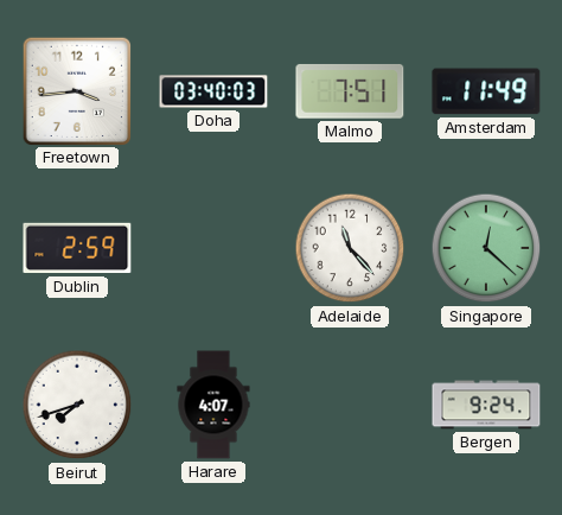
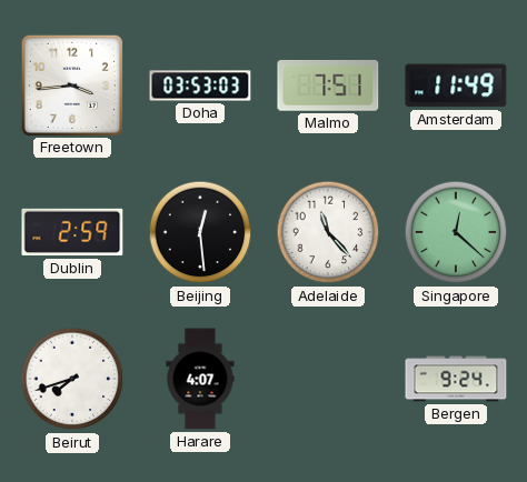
Doha: 03:40 -> 03:53 (200, 86)
Beijing: none -> 12:29 (200, 232)
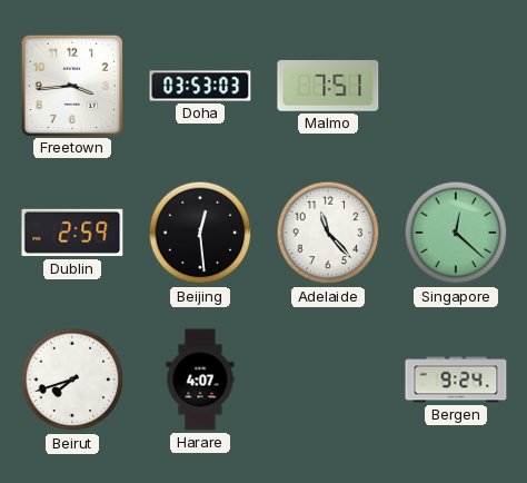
Amsterdam: 11:49 -> none (456, 86)
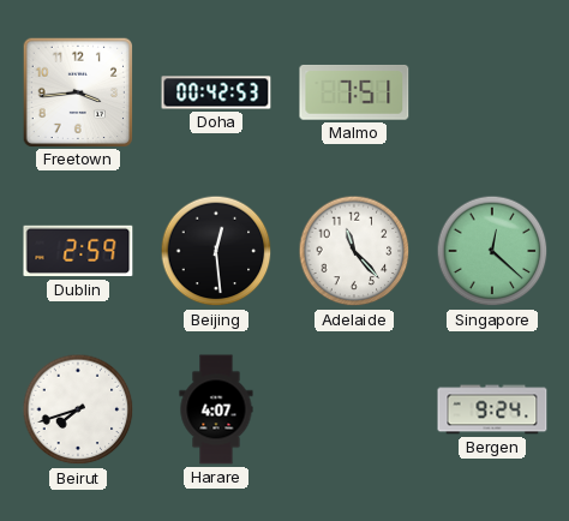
Doha: 03:53 -> 00:42 (216, 92)
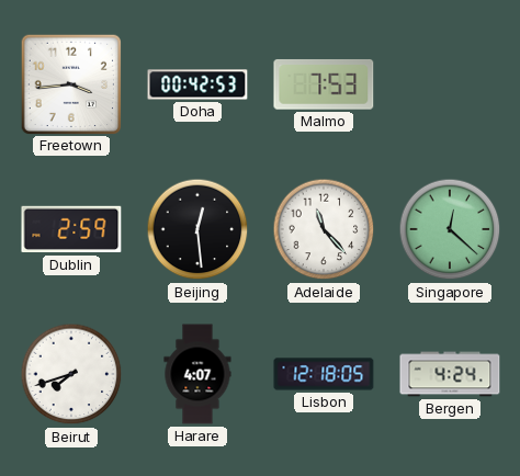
Malmo: 7:51 -> 7:53 (324, 84)
Lisbon: none -> 12:18 (324, 374)
Bergen: 9:24 -> 4:24 (450, 374)
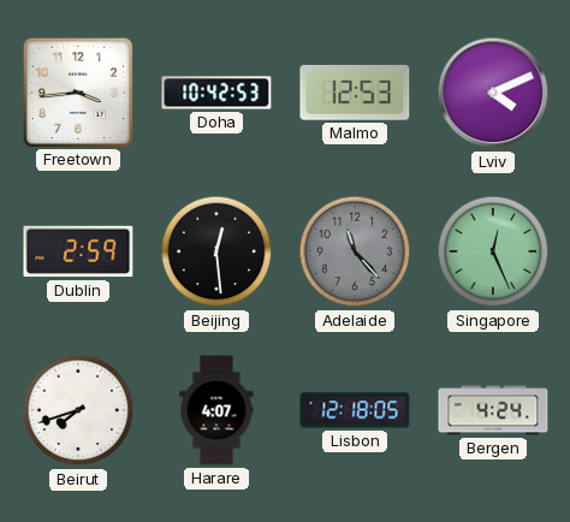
Doha: 00:42 -> 10:42 (216, 93)
Malmo: 7:53 -> 12:53 (355, 93)
Lviv: none -> 4:11 (493, 93)
Adelaide dial: white -> grey (355, 251)
Singapore: 12:22 -> 12:26 (493, 251)
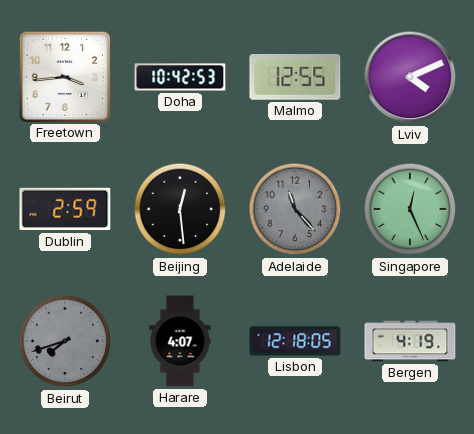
Malmo: 12:53 -> 12:55 (295, 77)
Beirut dial: white -> grey (65, 341)
Bergen: 4:24 -> 4:19 (410, 341)
